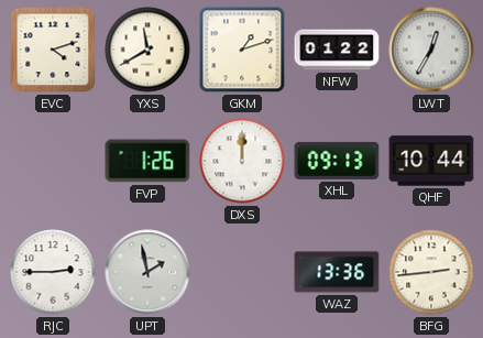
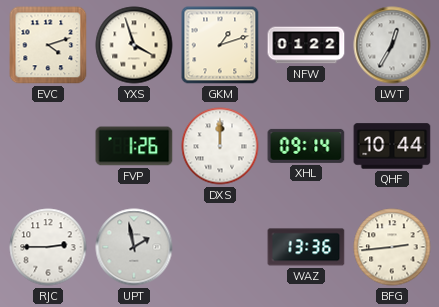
YXS: 11:40 -> 3:57 (134, 45)
XHL: 09:13 -> 09:14 (306, 146)
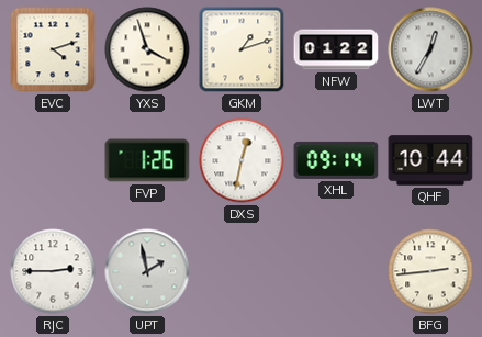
DXS: 12:00 -> 12:32 (242, 160)
WAZ: 13:36 -> none (306, 247)
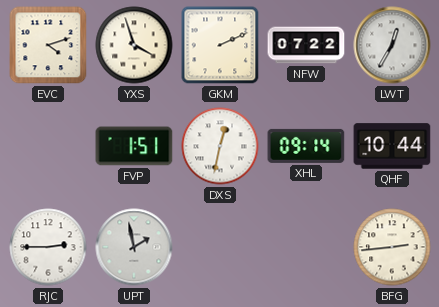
GKM: 1:12 -> 2:11 (220, 45)
NFW: 01:22 -> 07:22 (306, 45)
FVP: 1:26 -> 1:51 (134, 146)
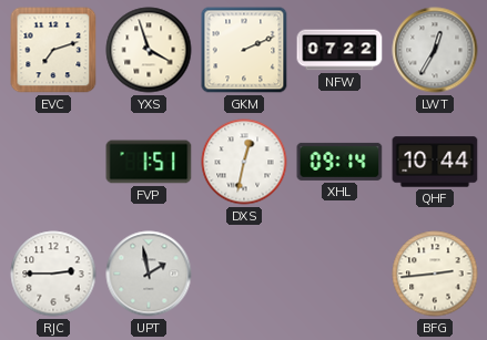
EVC: 4:12 -> 7:12 (53, 50)
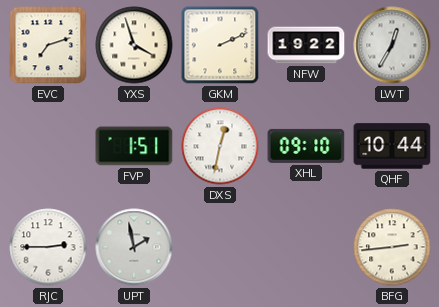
NFW: 07:22 -> 19:22 (306, 45)
XHL: 09:14 -> 09:10 (306, 146)
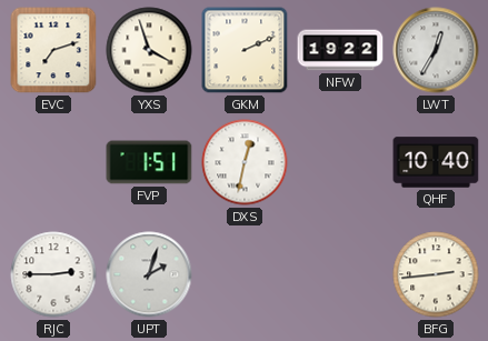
XHL: 09:10 -> none (306, 146)
QHF: 10:44 -> 10:40 (436, 162)
UPT: 1:58 -> 2:03 (149, 274)
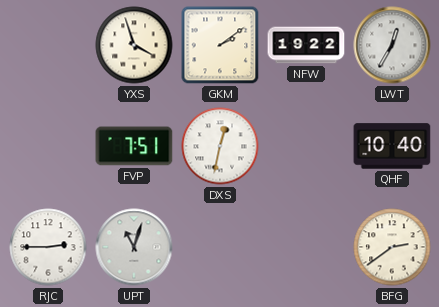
EVC: 7:12 -> none (53, 50)
GKM: 2:11 -> 2:09 (220, 45)
FVP: 1:51 -> 7:51 (134, 146)
UPT: 2:03 -> 11:03 (134, 247)
BFG: 2:44 -> 2:39 (392, 247)
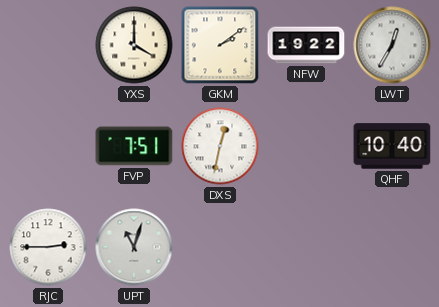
YXS: 3:57 -> 4:00 (134, 45)
BFG: 2:39 -> none (392, 247)
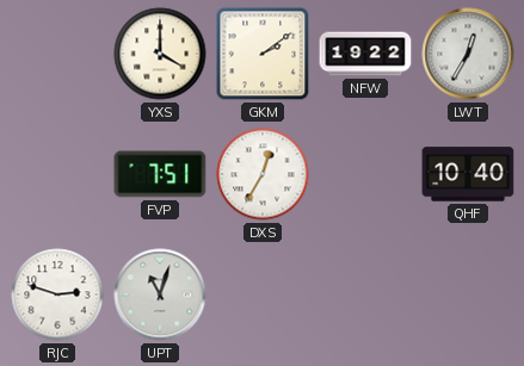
DXS: 12:32 -> 12:35 (263, 174)
RJC: 2:45 -> 2:48 (57, 294)
